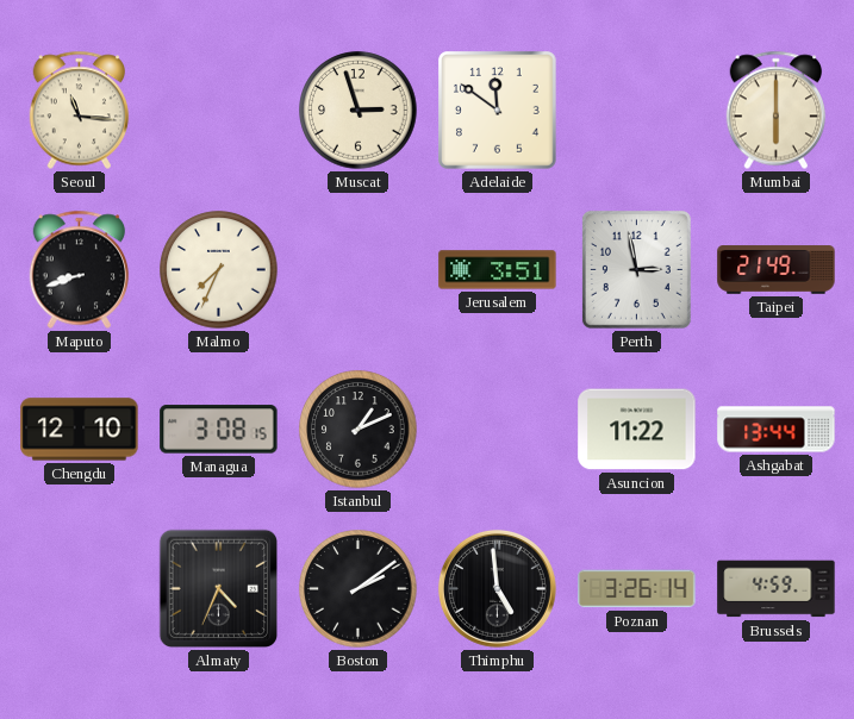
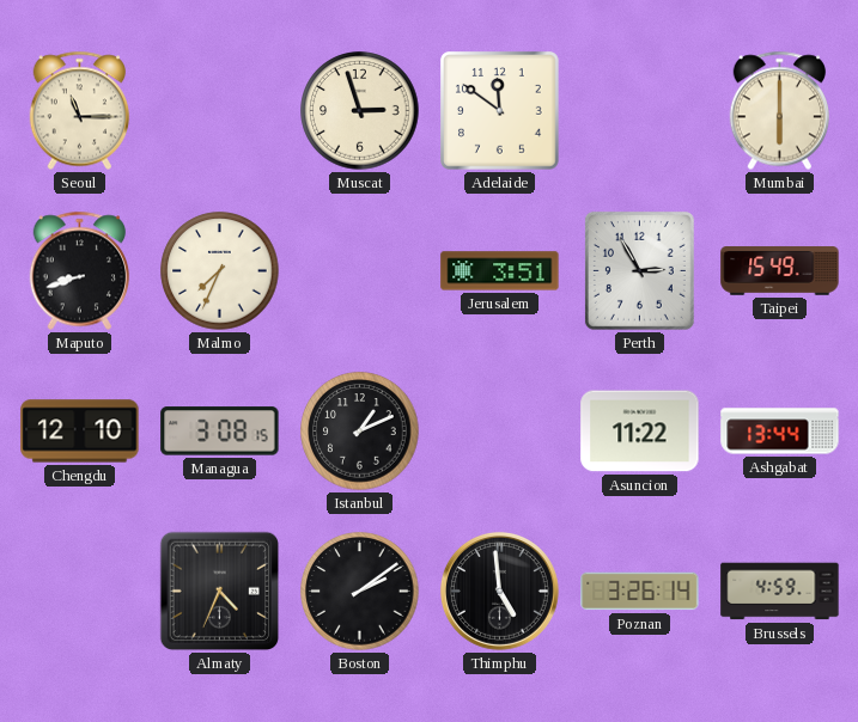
Seoul: 11:16 -> 11:15 (80, 111)
Perth: 2:58 -> 2:55 (639, 270)
Taipei: 21:49 -> 15:49 (780, 271)
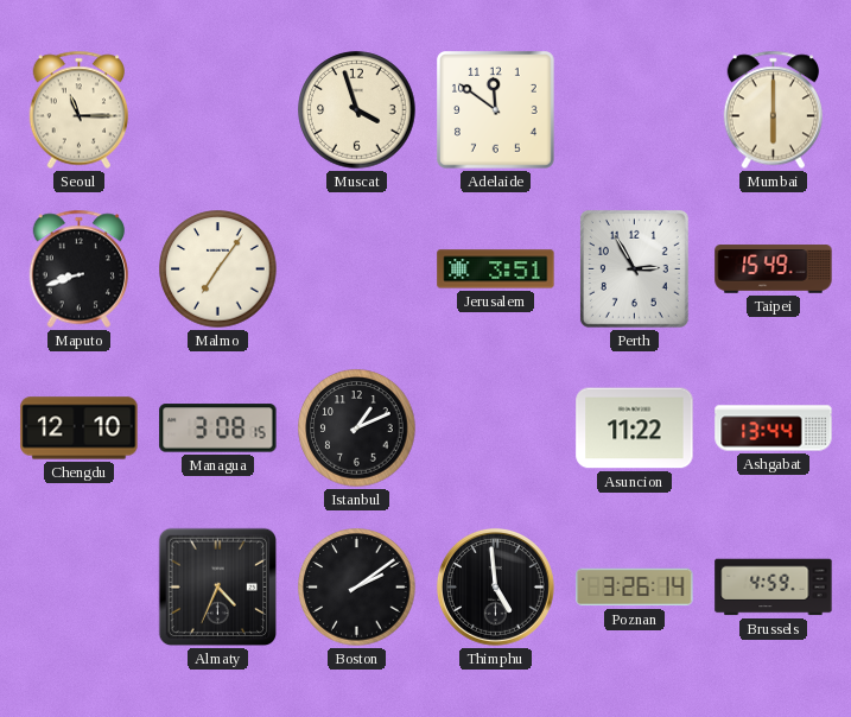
Muscat: 2:57 -> 3:57 (357, 110)
Malmo: 7:34 -> 7:06 (218, 269)
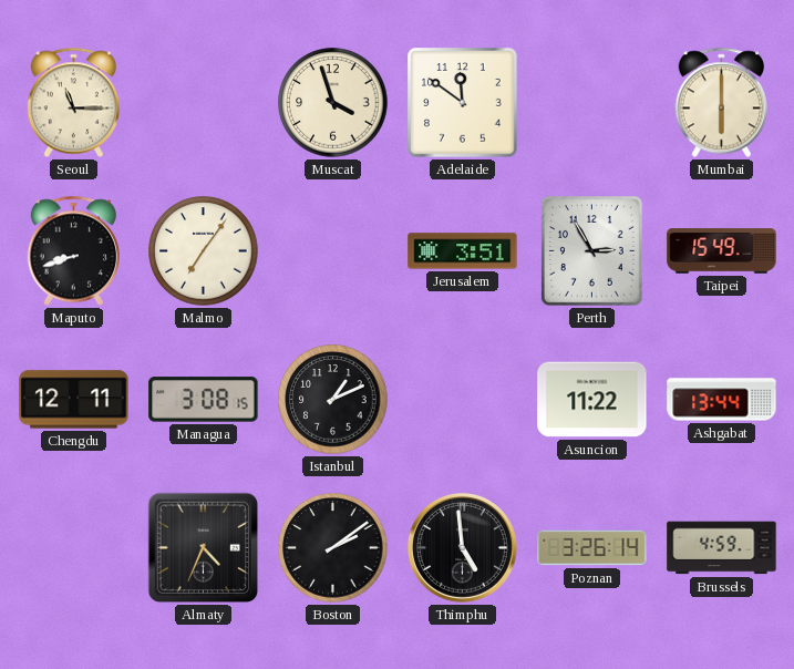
Chengdu: 12:10 -> 12:11 (74, 400)
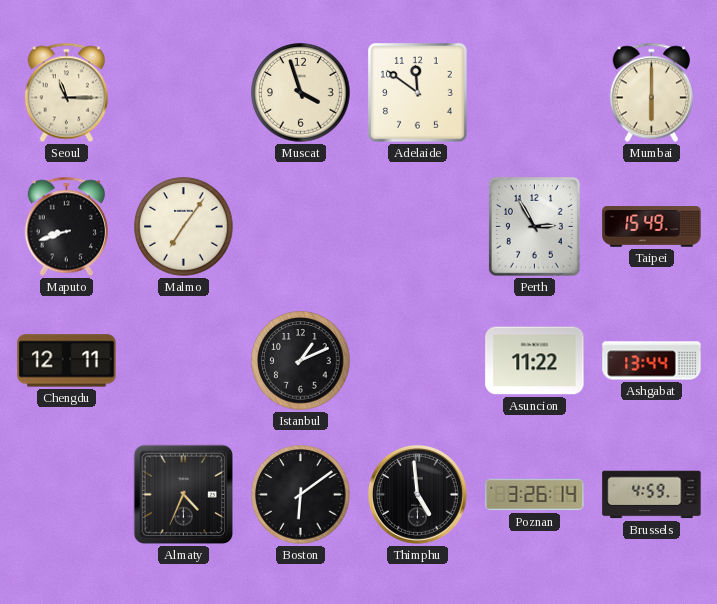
Jerusalem: 3:51 -> none (463, 251)
Managua: 3:08 -> none (204, 400)
Boston: 2:09 -> 6:09 (301, 495)
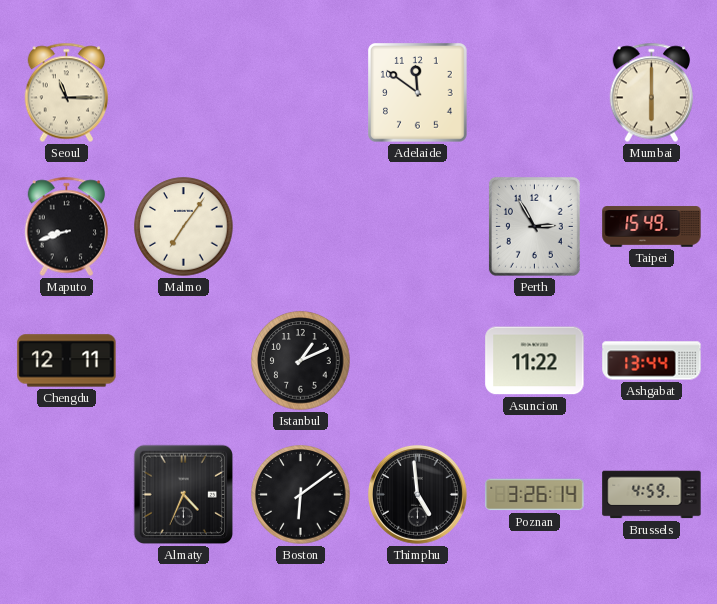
Muscat: 3:57 -> none (301, 93)
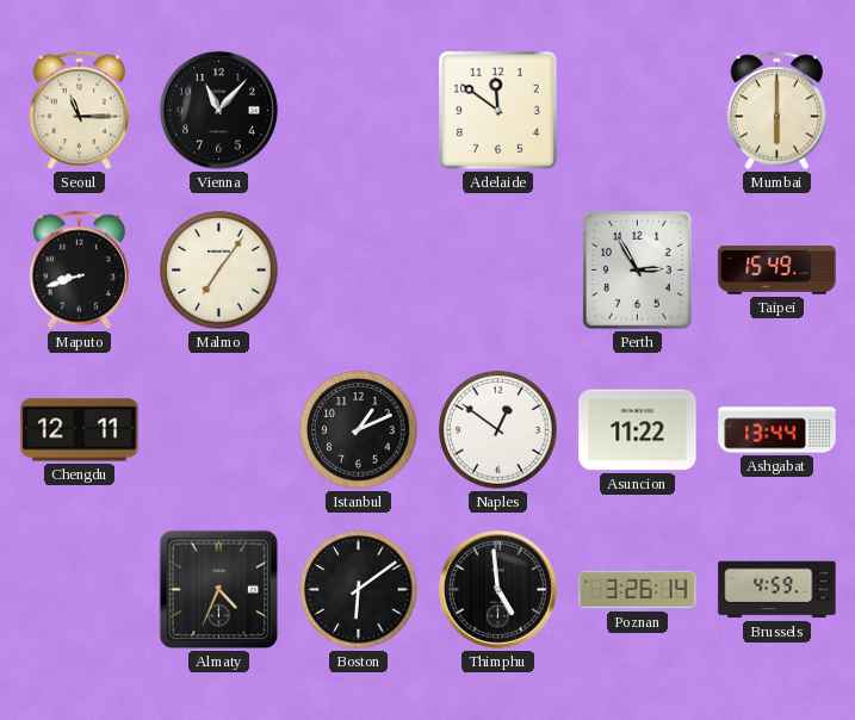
Vienna: none -> 11:07 (218, 110)
Naples: none -> 12:51 (498, 430)
